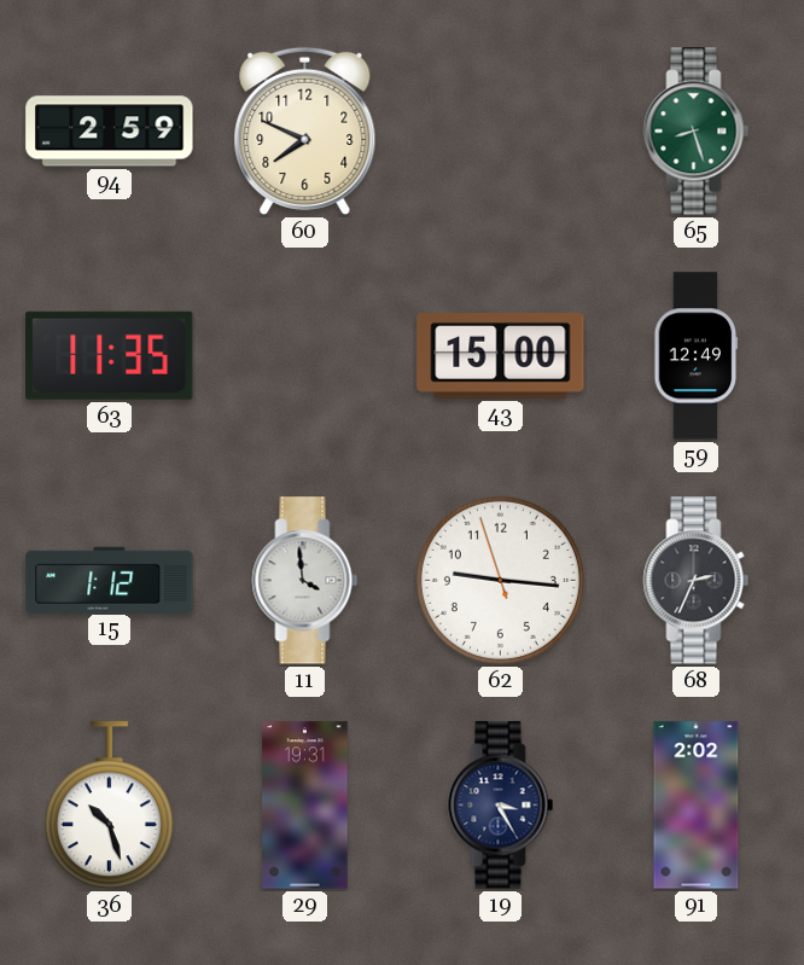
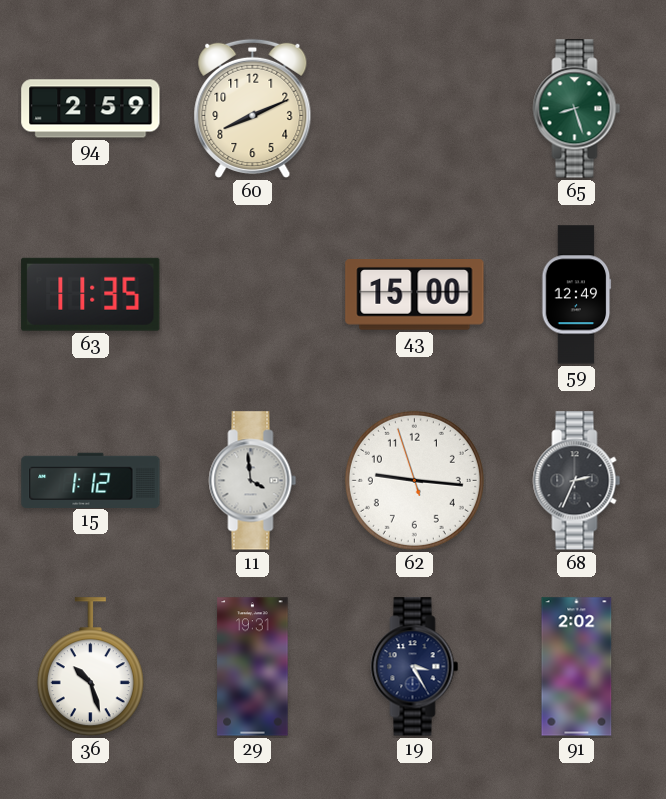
60: 7:49 -> 8:11 (253, 108)
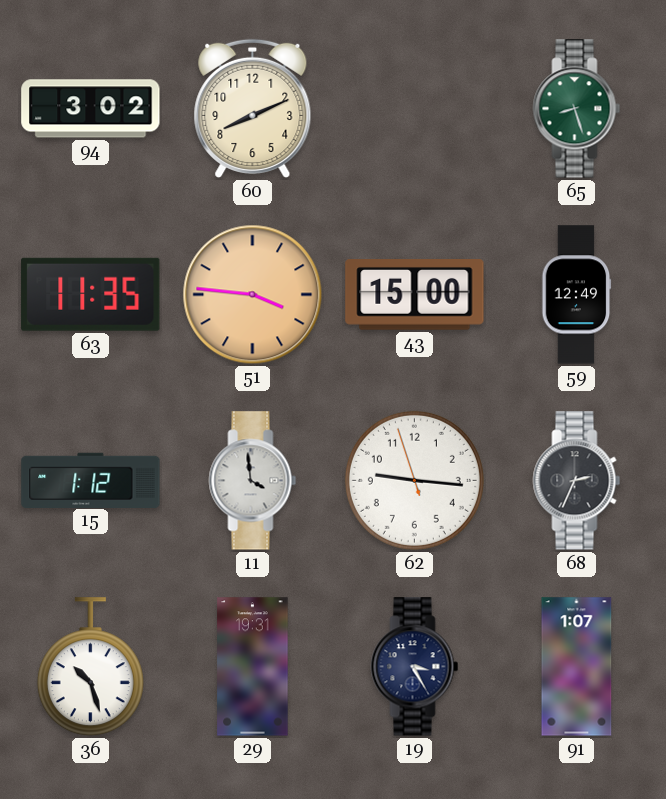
94: 2:59 -> 3:02 (91, 109)
51: none -> 3:46 (253, 295)
91: 2:02 -> 1:07 (577, 667)
